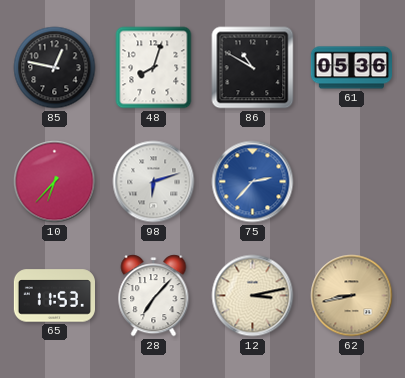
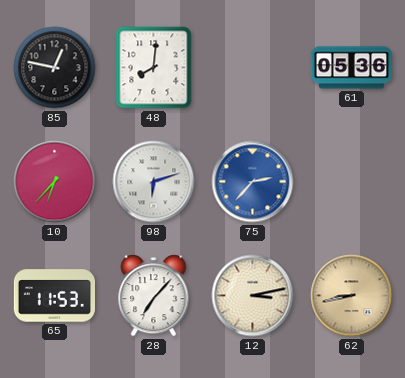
48: 8:03 -> 8:01 (154, 68)
86: 10:50 -> none (253, 68)
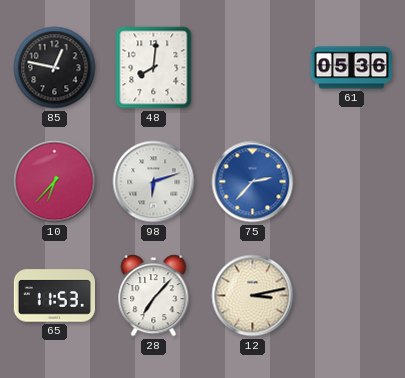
62: 8:43 -> none (352, 296)
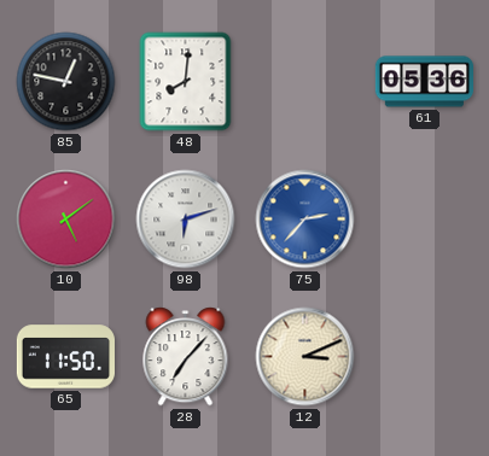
10: 6:37 -> 5:09 (66, 220)
65: 11:53 -> 11:50 (65, 357)
12: 3:13 -> 3:11 (305, 357)
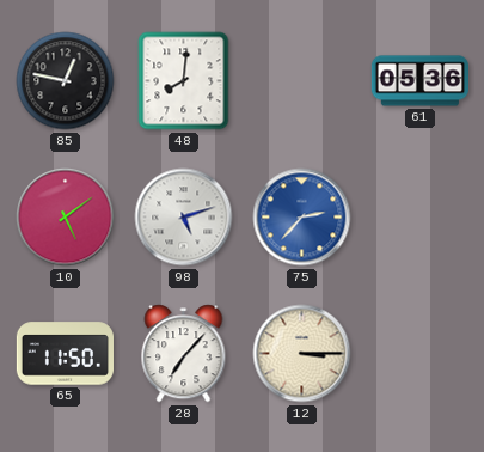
98: 6:12 -> 5:12 (184, 218)
12: 3:11 -> 3:15 (302, 354)
